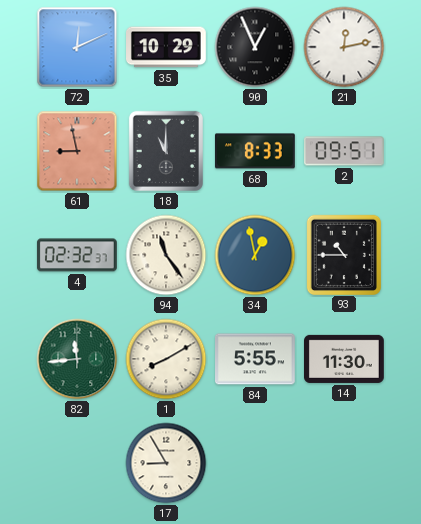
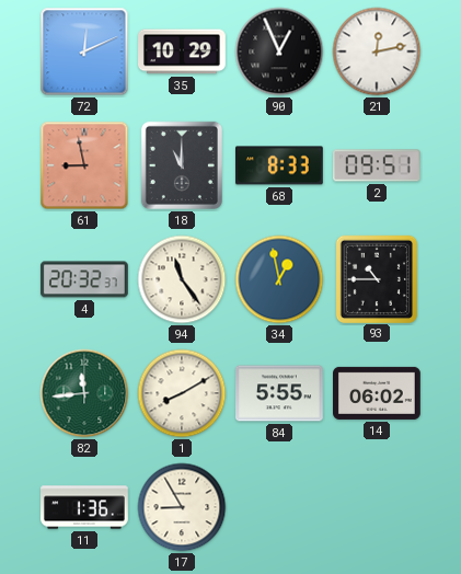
4: 02:32 -> 20:32 (84, 279)
14: 11:30 -> 06:02 (378, 393)
11: none -> 1:36 (85, 507)
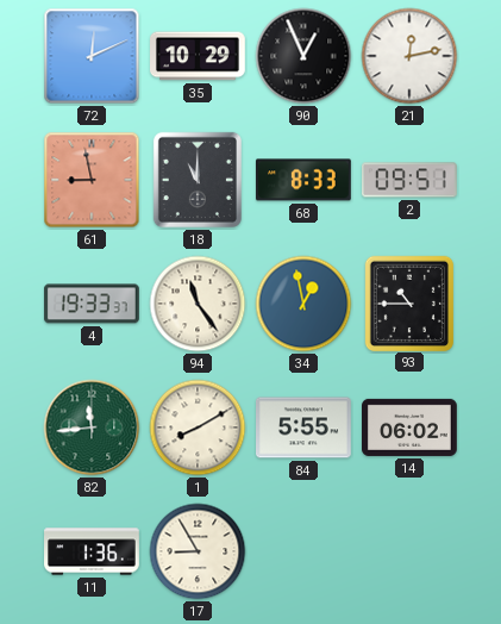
4: 20:32 -> 19:33 (92, 304)
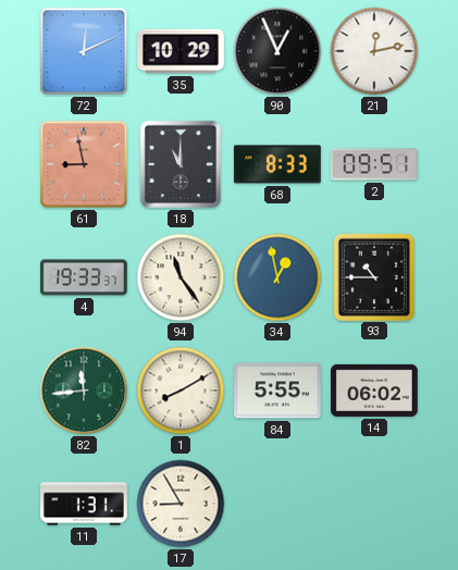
11: 1:36 -> 1:31 (85, 504)
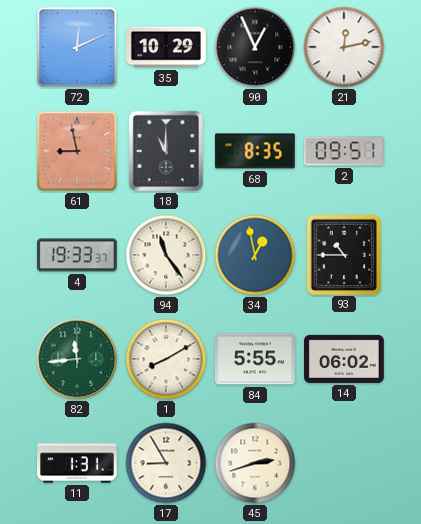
68: 8:33 -> 8:35 (255, 151)
45: none -> 2:42 (255, 463)
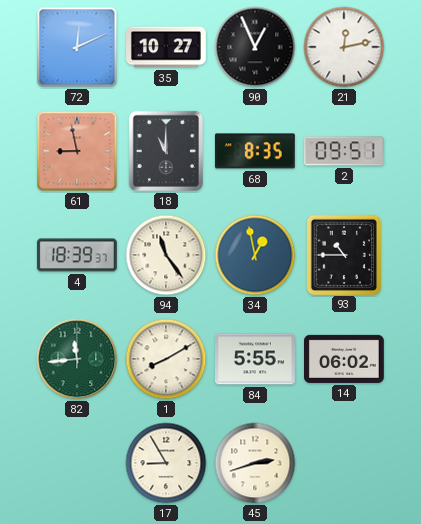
35: 10:29 -> 10:27 (167, 47)
4: 19:33 -> 18:39 (77, 255)
11: 1:31 -> none (78, 463)
